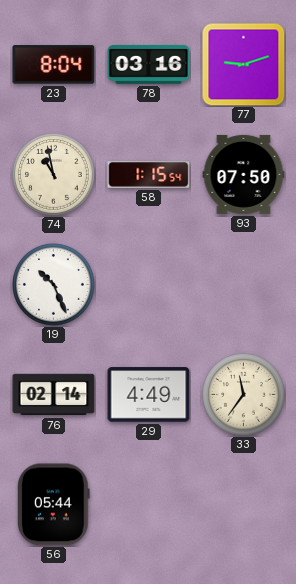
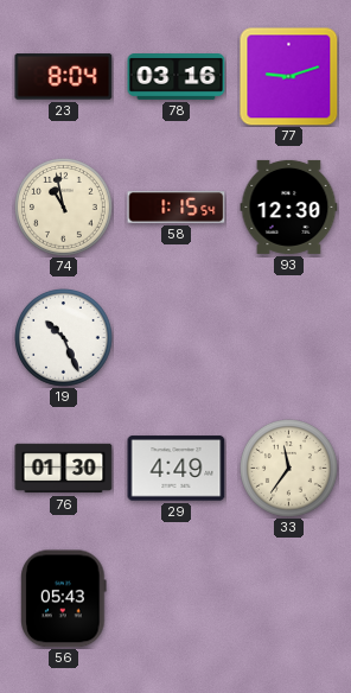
93: 07:50 -> 12:30 (289, 206)
76: 02:14 -> 01:30 (64, 469)
56: 05:44 -> 05:43 (64, 599)
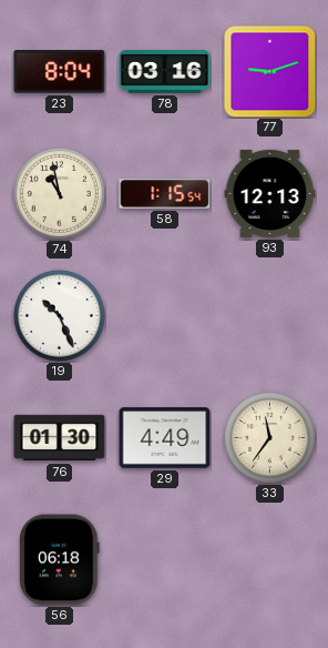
93: 12:30 -> 12:13 (270, 193)
56: 05:43 -> 06:18 (60, 560)
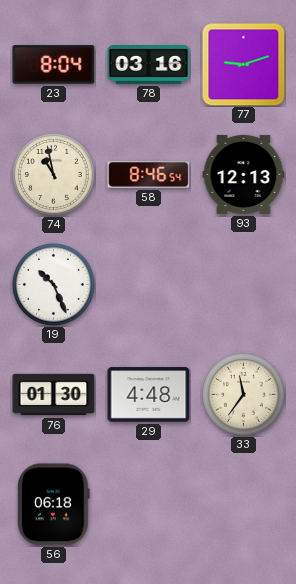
58: 1:15 -> 8:46 (149, 175)
29: 4:49 -> 4:48 (149, 395)
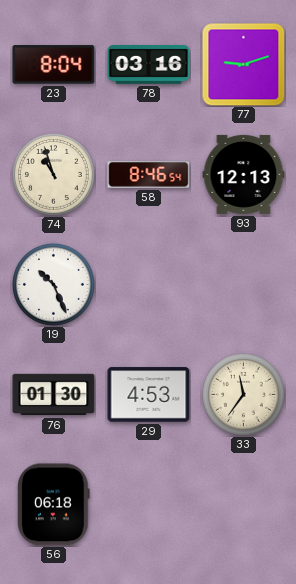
74: 10:58 -> 10:57 (54, 175)
29: 4:48 -> 4:53 (149, 395)
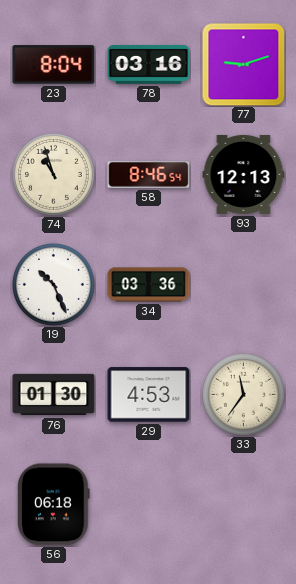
34: none -> 03:36 (149, 285)
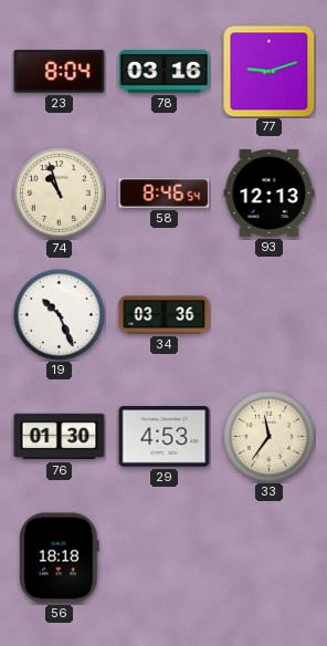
56: 06:18 -> 18:18 (60, 559)
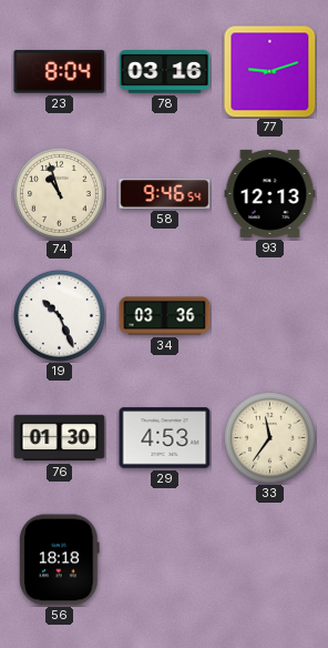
58: 8:46 -> 9:46 (165, 194)
